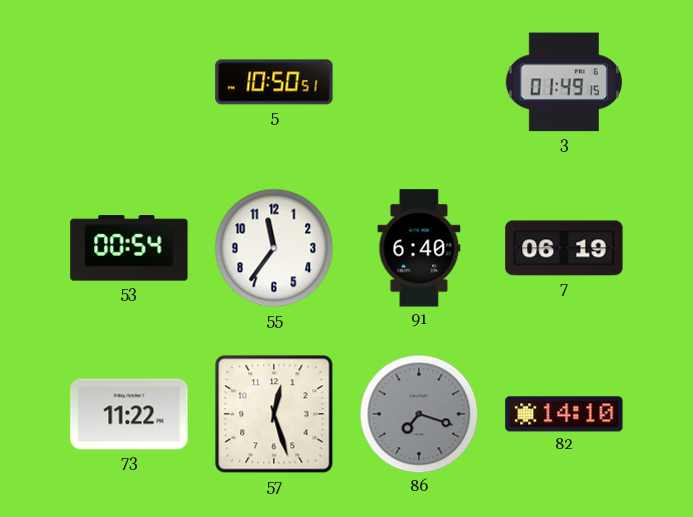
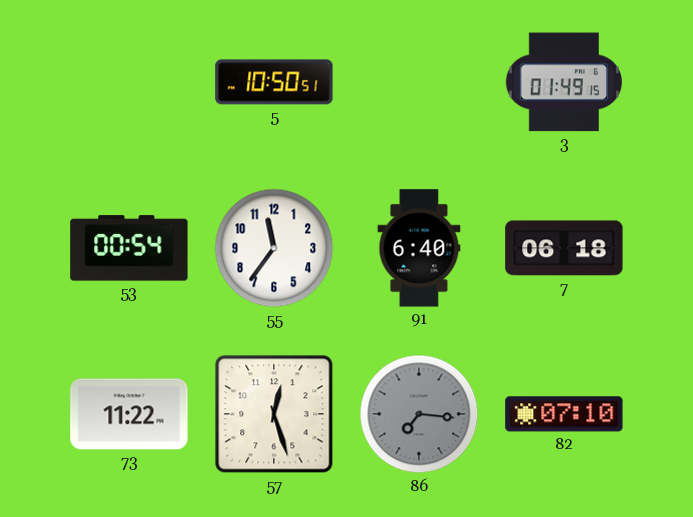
7: 06:19 -> 06:18 (564, 248)
86: 7:18 -> 7:16 (419, 414)
82: 14:10 -> 07:10 (564, 414)
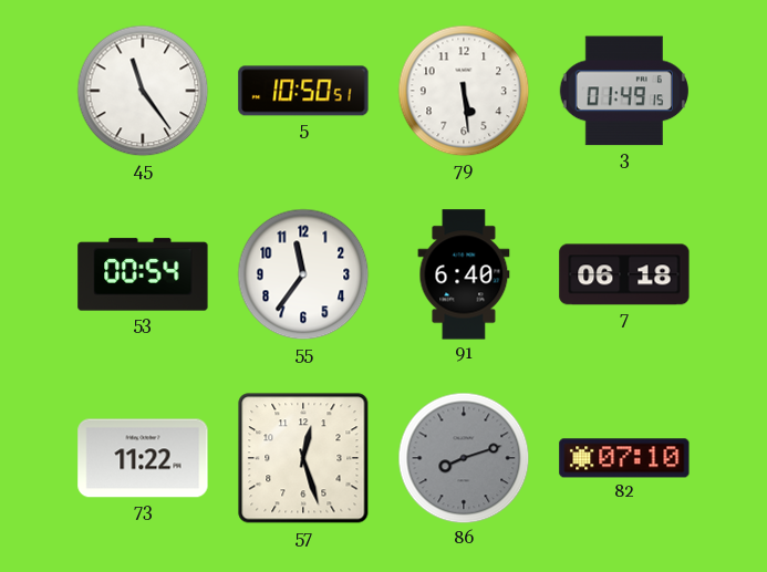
45: none -> 11:24 (143, 91)
79: none -> 5:29 (464, 91)
86: 7:16 -> 8:12 (464, 458)
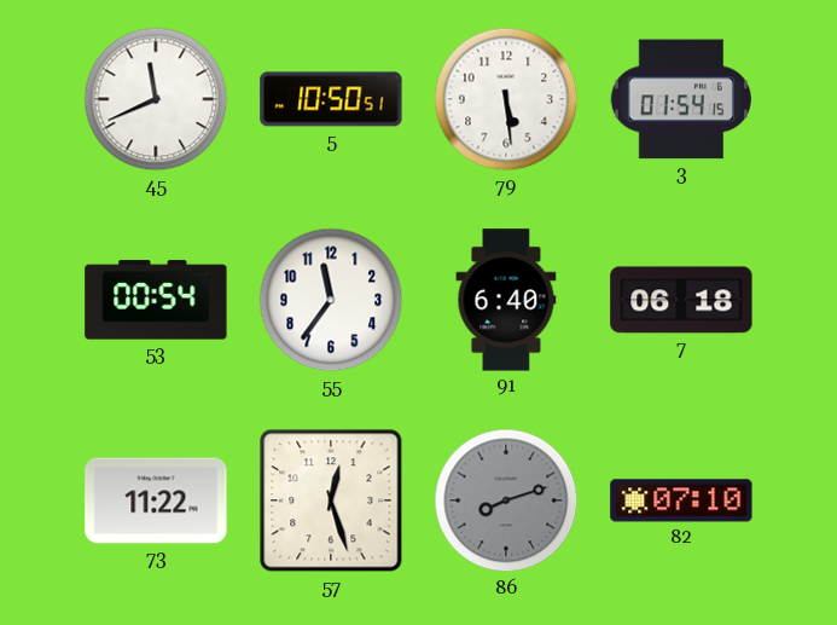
45: 11:24 -> 11:41 (156, 99)
3: 01:49 -> 01:54 (681, 99)
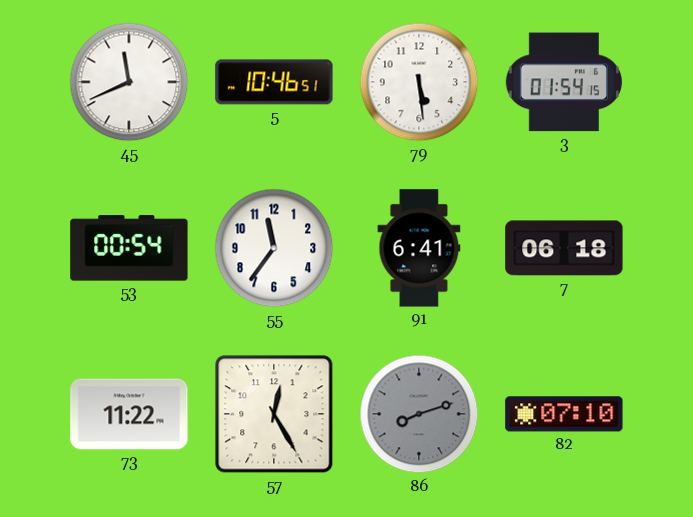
5: 10:50 -> 10:46 (274, 82)
91: 6:40 -> 6:41 (419, 248)
57: 12:27 -> 12:25 (274, 414)
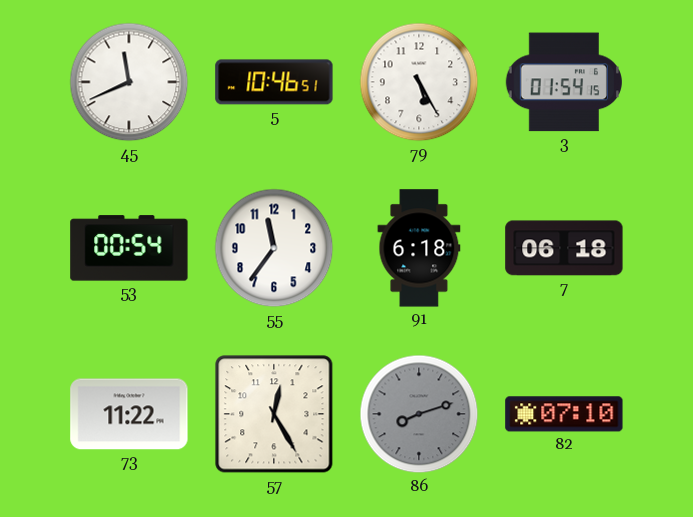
79: 5:29 -> 5:25 (419, 82)
91: 6:41 -> 6:18 (419, 248)
